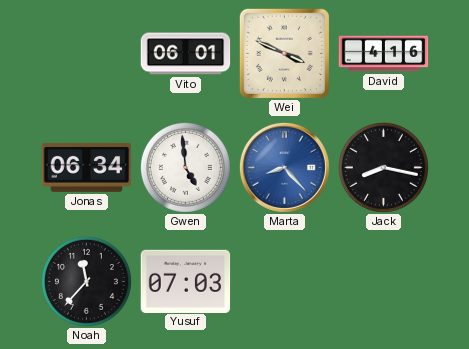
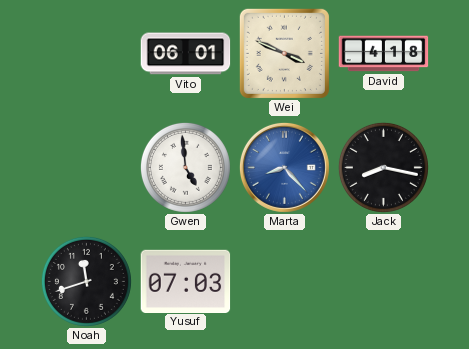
David: 4:16 -> 4:18 (384, 54)
Jonas: 06:34 -> none (87, 167)
Noah: 11:37 -> 11:42 (86, 281)
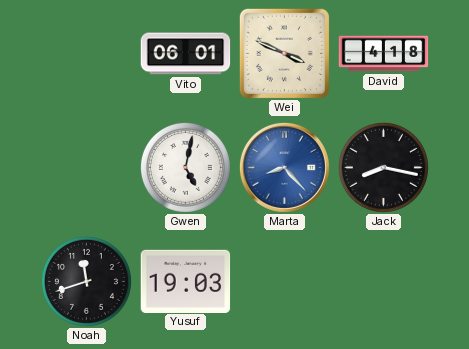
Gwen: 4:59 -> 5:02 (185, 167)
Yusuf: 07:03 -> 19:03 (186, 281)
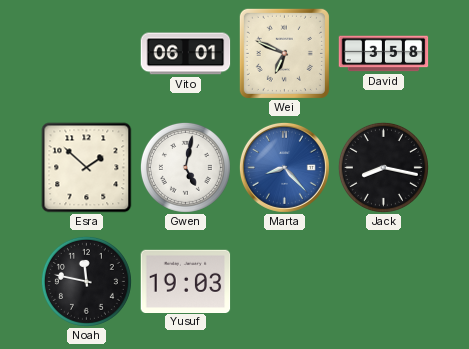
Wei: 3:49 -> 6:49 (284, 53)
David: 4:18 -> 3:58 (384, 54)
Esra: none -> 1:52 (87, 168)
Noah: 11:42 -> 11:47 (86, 281)
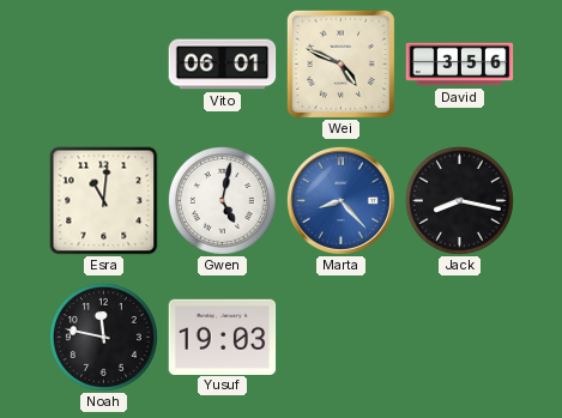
Wei: 6:49 -> 4:49 (340, 63)
David: 3:58 -> 3:56 (460, 65)
Esra: 1:52 -> 11:01 (104, 201)
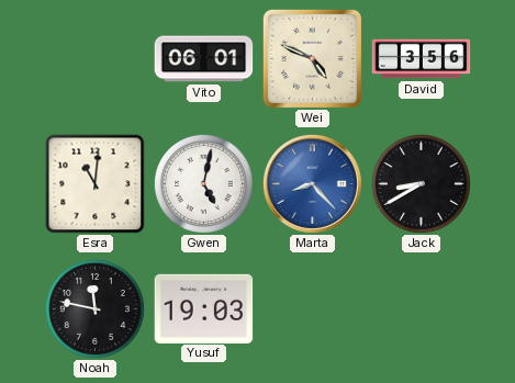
Jack: 8:17 -> 8:40 (421, 183)
